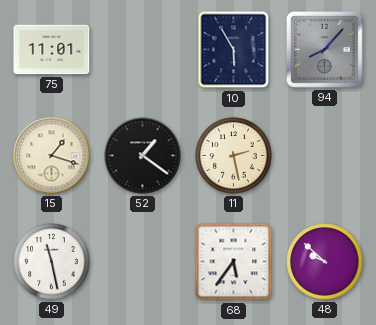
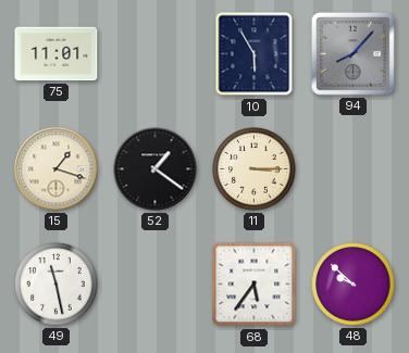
11: 2:28 -> 3:15 (255, 169)
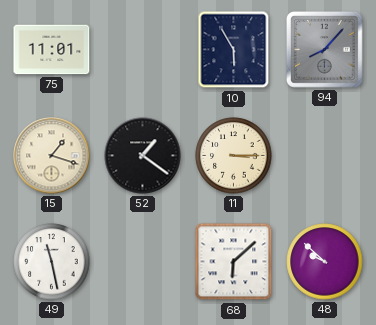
68: 5:36 -> 6:08 (234, 262)
